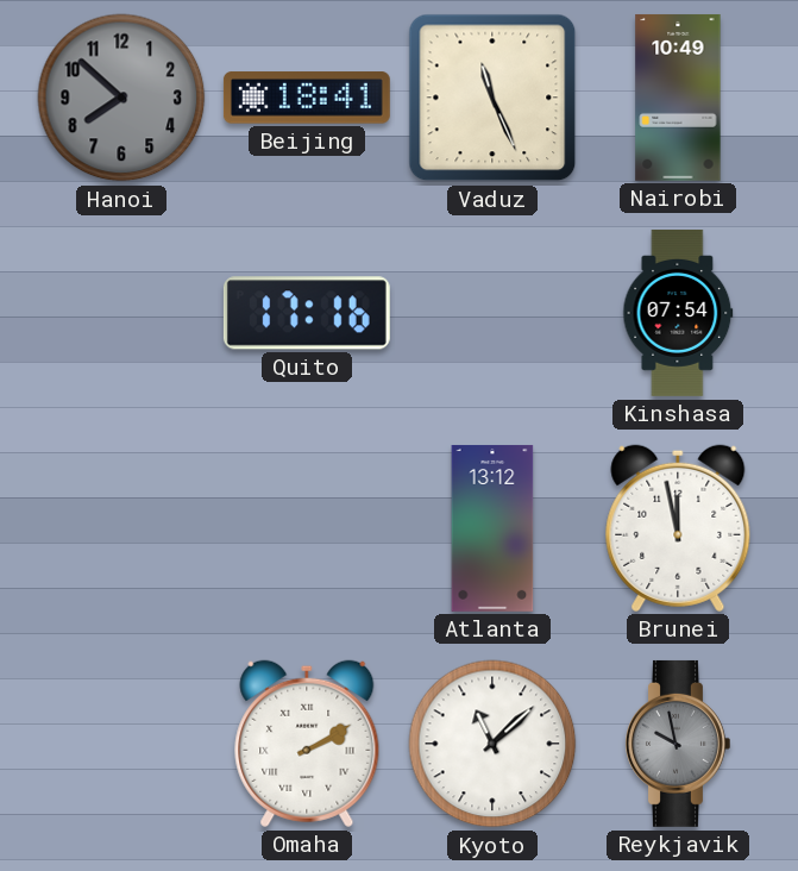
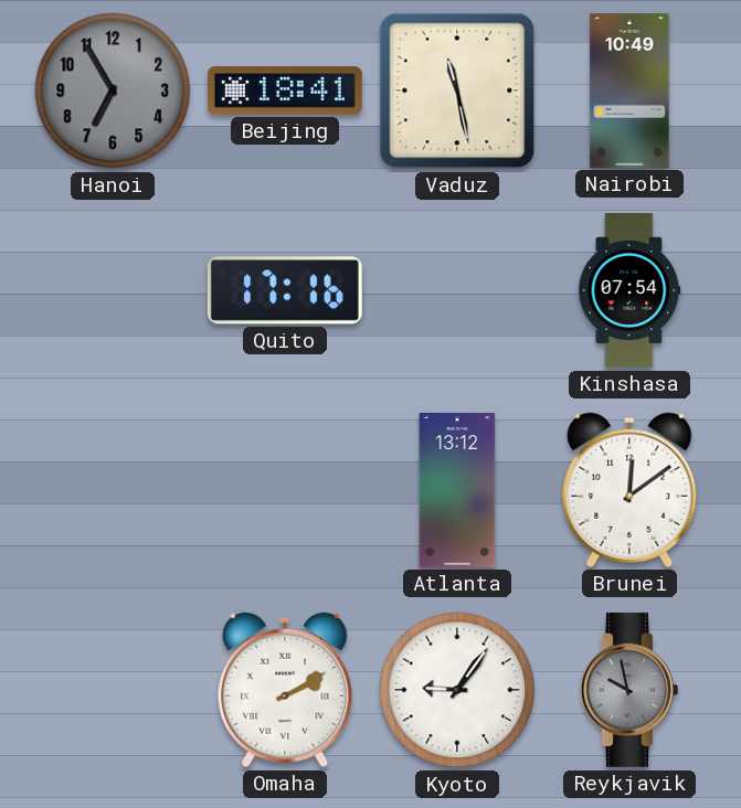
Hanoi: 7:52 -> 6:55 (113, 91)
Vaduz: 11:26 -> 11:28 (457, 91)
Brunei: 11:58 -> 12:09 (629, 490)
Kyoto: 11:08 -> 9:06 (457, 690)
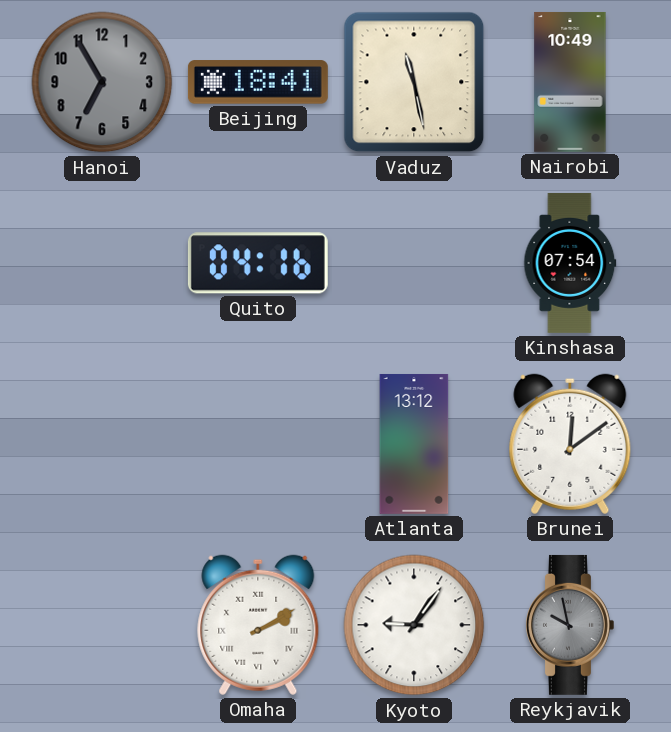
Quito: 17:16 -> 04:16 (258, 263)
